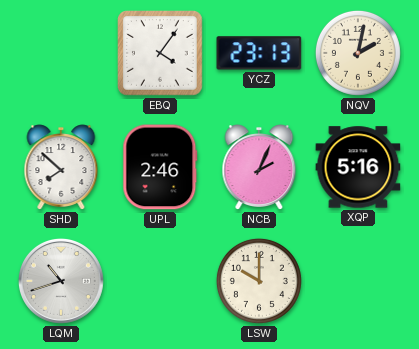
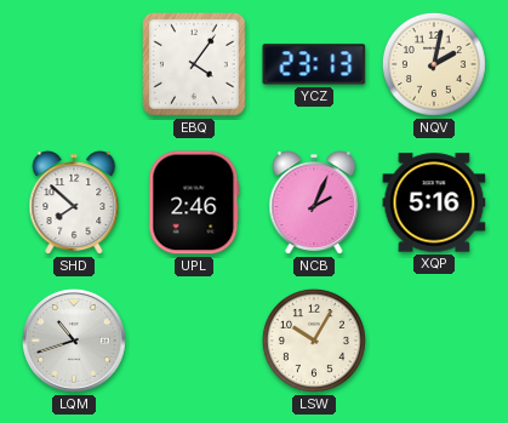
LSW: 10:00 -> 10:05 (314, 341)
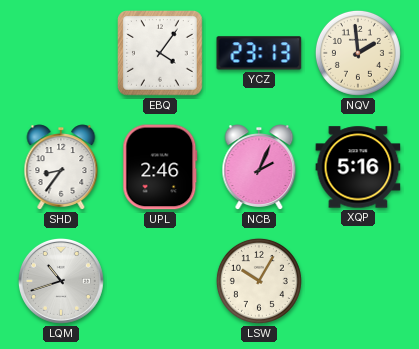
NQV: 2:02 -> 1:59 (358, 53)
SHD: 7:52 -> 8:36 (61, 167)
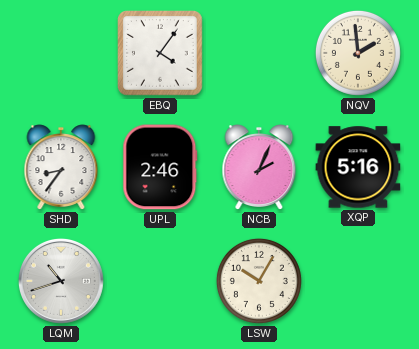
YCZ: 23:13 -> none (259, 53)
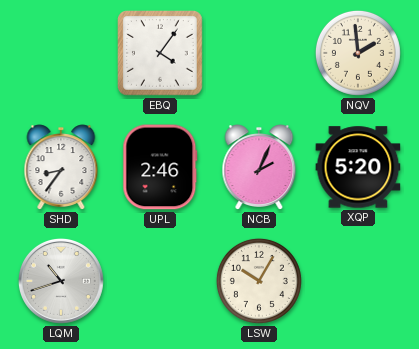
XQP: 5:16 -> 5:20 (358, 167)
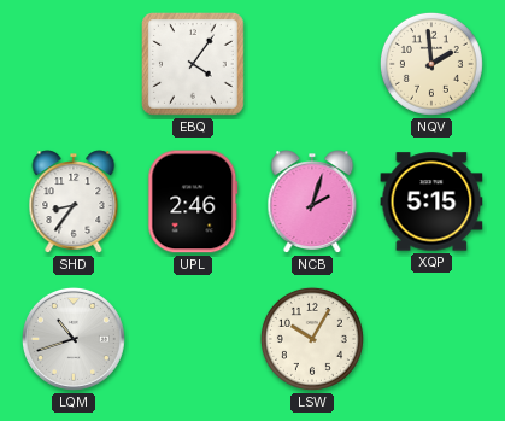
NCB: 2:04 -> 2:03 (312, 201)
XQP: 5:20 -> 5:15 (431, 201)
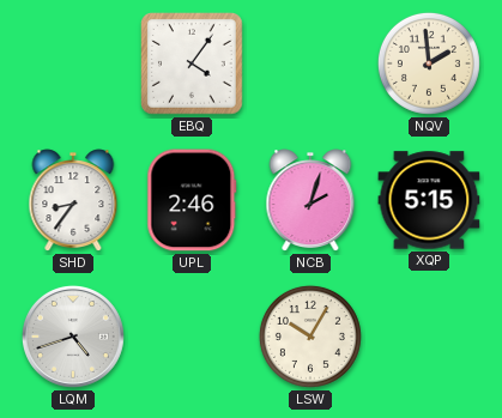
LQM: 10:42 -> 4:42 (73, 337)
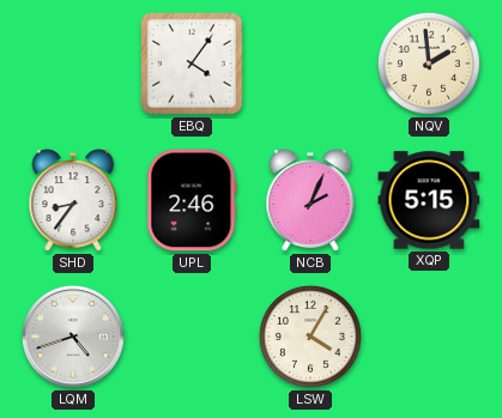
NCB: 2:03 -> 2:04 (310, 200)
LSW: 10:05 -> 4:05 (310, 337)
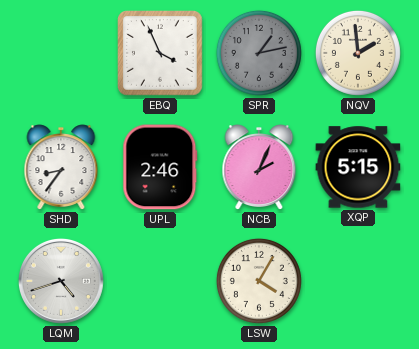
EBQ: 4:06 -> 3:56 (161, 54)
SPR: none -> 1:13 (259, 53)
